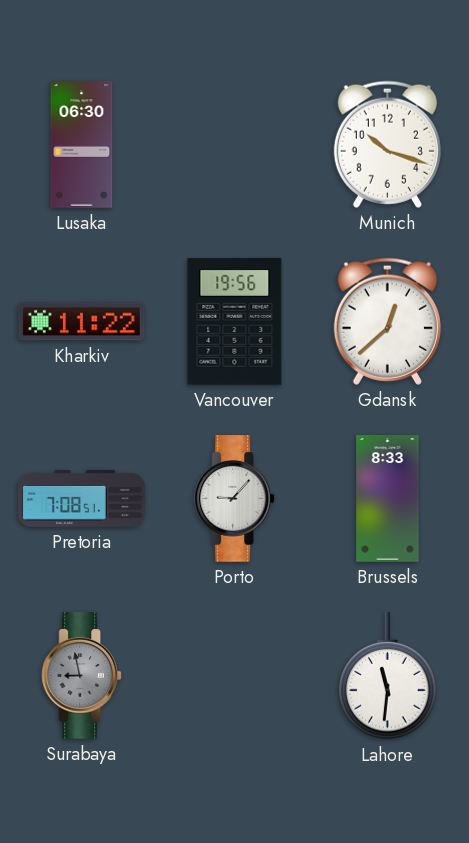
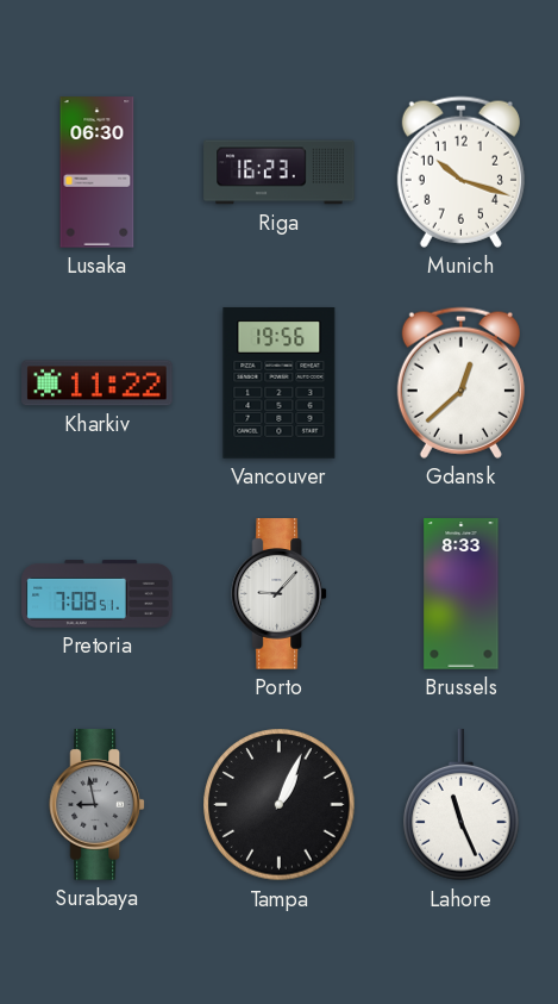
Riga: none -> 16:23 (280, 173)
Tampa: none -> 1:04 (280, 805)
Lahore: 11:31 -> 11:26 (462, 805)
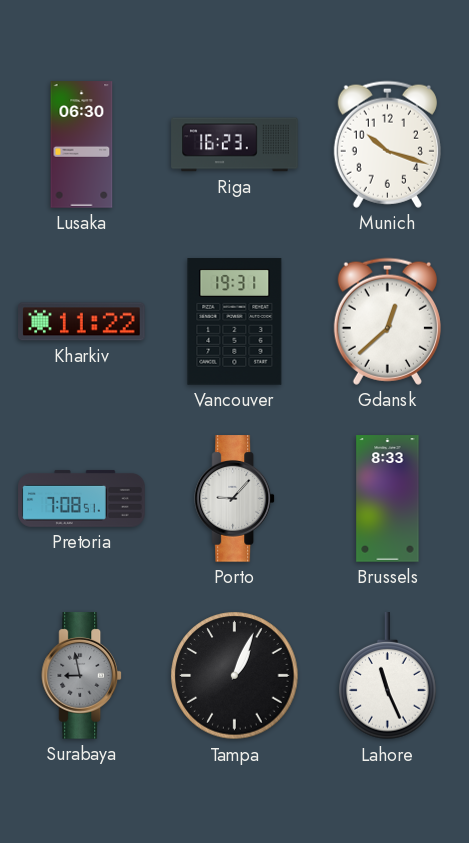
Vancouver: 19:56 -> 19:31 (235, 322)
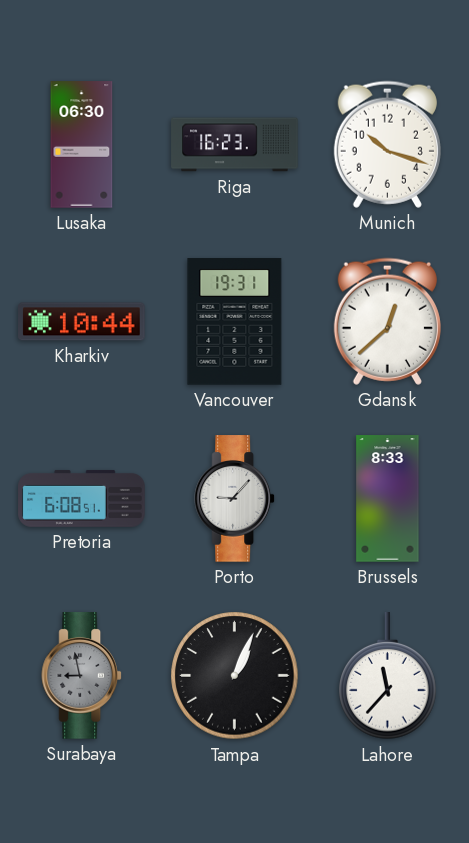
Kharkiv: 11:22 -> 10:44 (82, 322)
Pretoria: 7:08 -> 6:08 (82, 498)
Lahore: 11:26 -> 11:37 (388, 676)
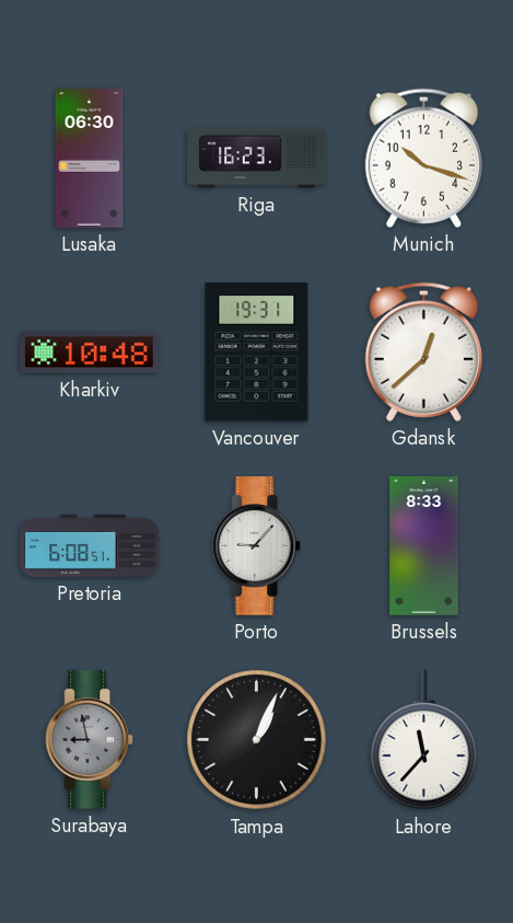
Kharkiv: 10:44 -> 10:48 (90, 353)
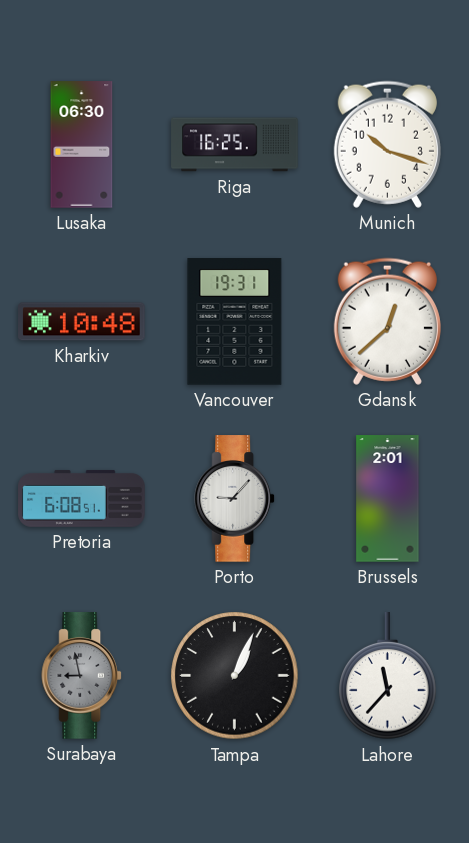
Riga: 16:23 -> 16:25 (235, 145)
Brussels: 8:33 -> 2:01 (388, 499)
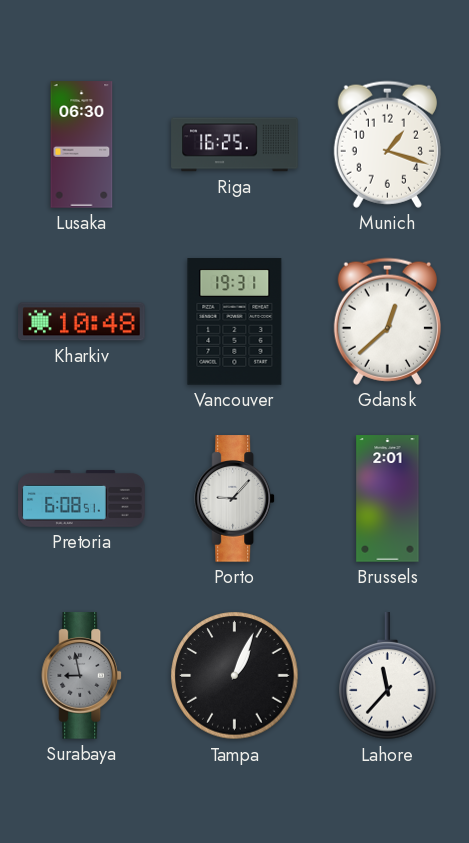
Munich: 10:18 -> 1:18 (387, 144)
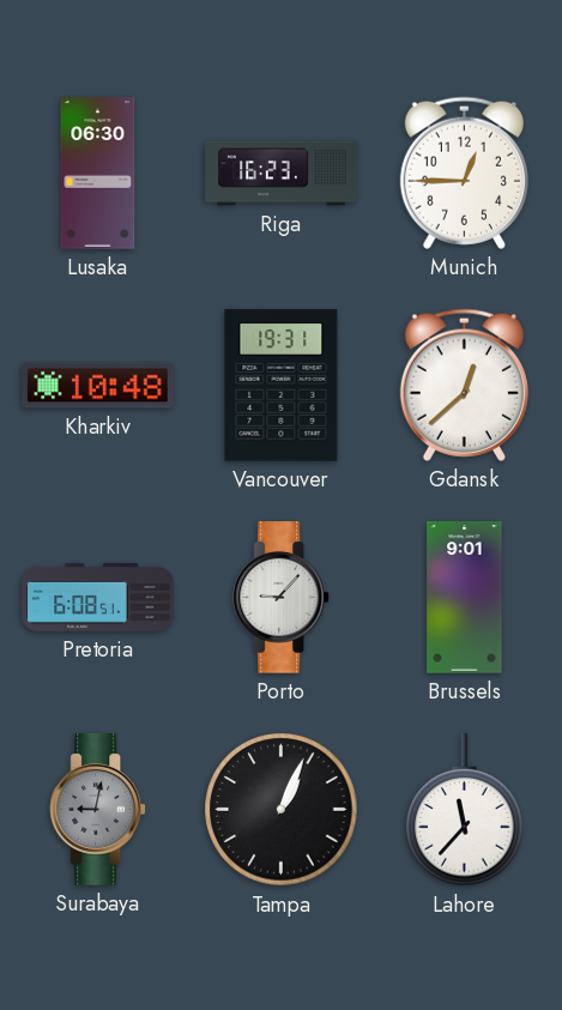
Riga: 16:25 -> 16:23 (282, 174)
Munich: 1:18 -> 12:45 (464, 173)
Brussels: 2:01 -> 9:01 (465, 598)
Surabaya: 8:58 -> 9:02 (98, 810)
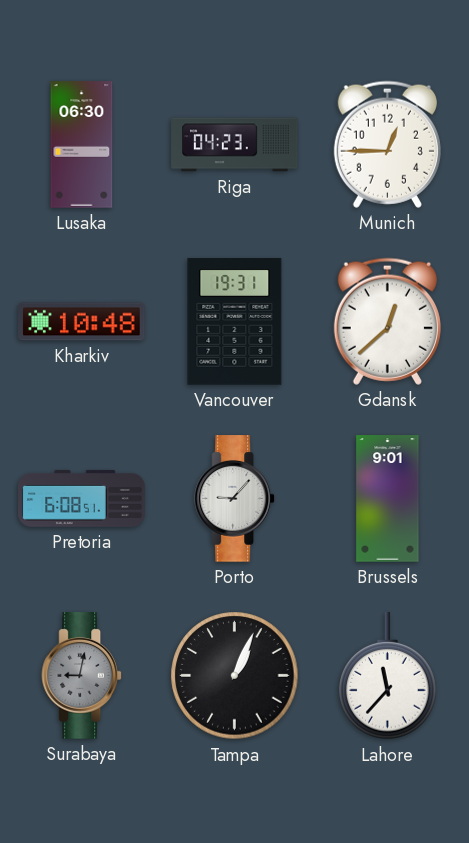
Riga: 16:23 -> 04:23 (235, 145)
